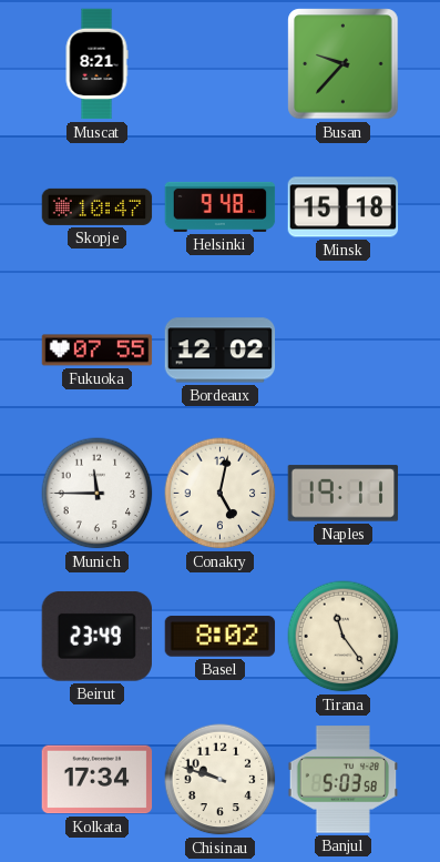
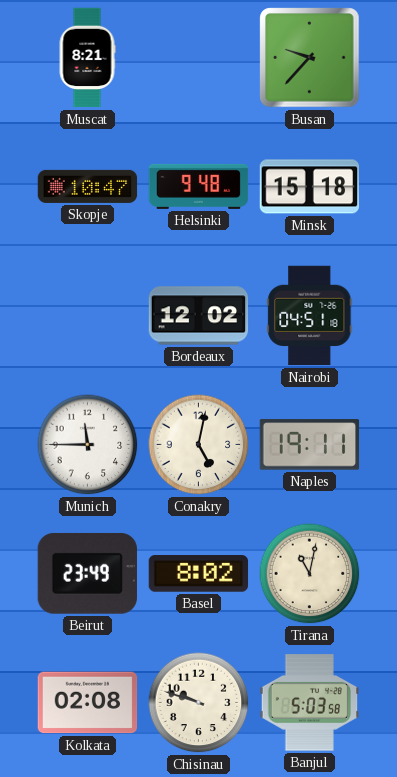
Fukuoka: 07:55 -> none (98, 351)
Nairobi: none -> 04:51 (310, 316)
Tirana: 11:24 -> 11:02 (310, 574)
Kolkata: 17:34 -> 02:08 (88, 703)
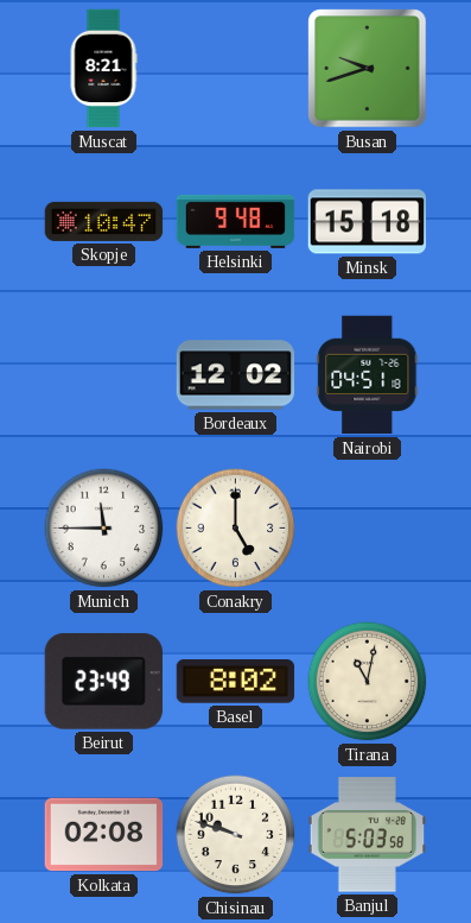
Busan: 9:37 -> 9:42 (368, 69)
Conakry: 5:02 -> 5:00 (236, 529)
Naples: 19:11 -> none (310, 445)
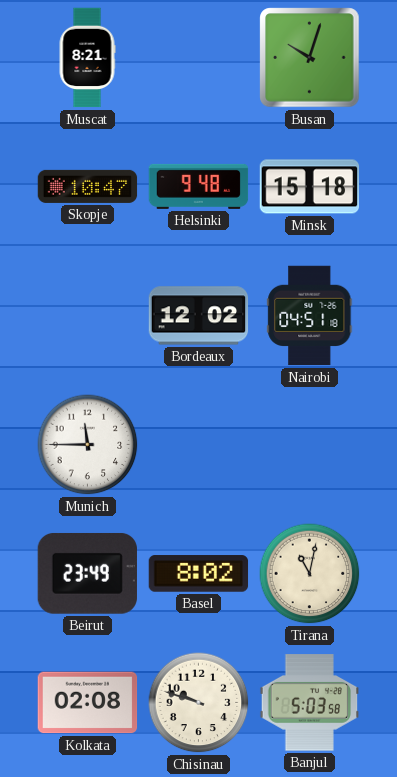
Busan: 9:42 -> 10:03 (310, 58)
Conakry: 5:00 -> none (236, 529)
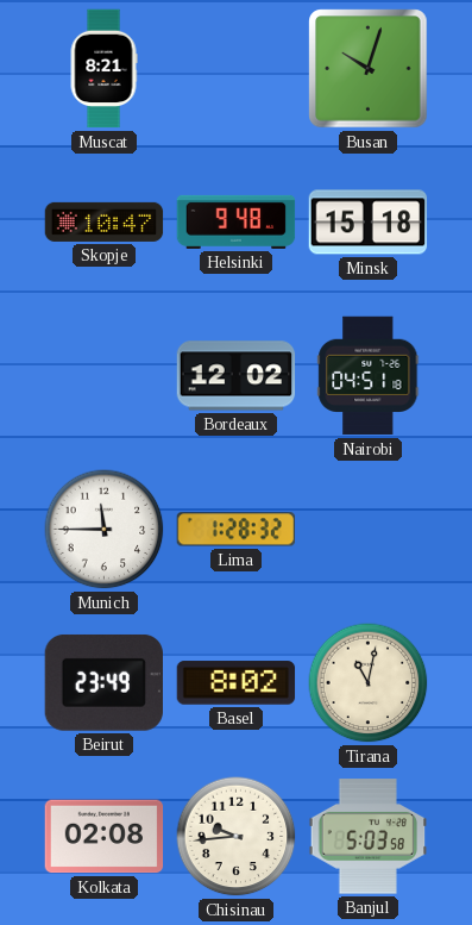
Lima: none -> 1:28 (237, 530)
Chisinau: 9:48 -> 9:44 (237, 837)
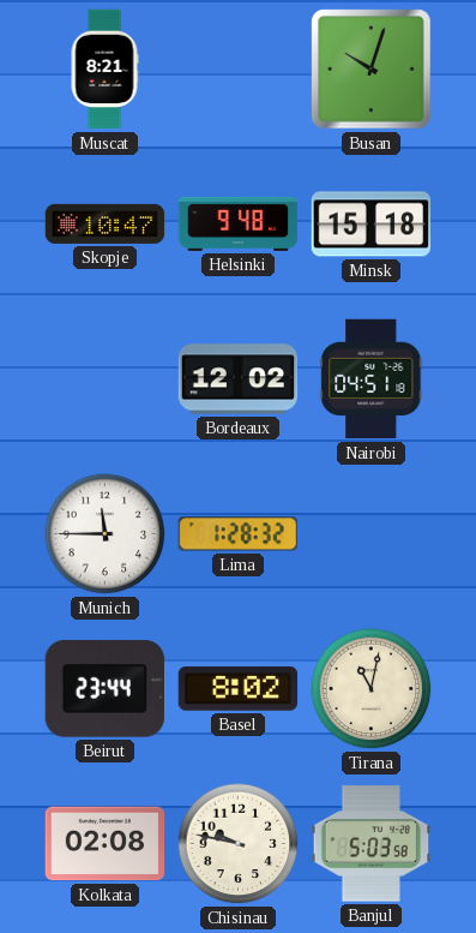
Beirut: 23:49 -> 23:44 (104, 688)
Chisinau: 9:44 -> 9:47 (239, 844)
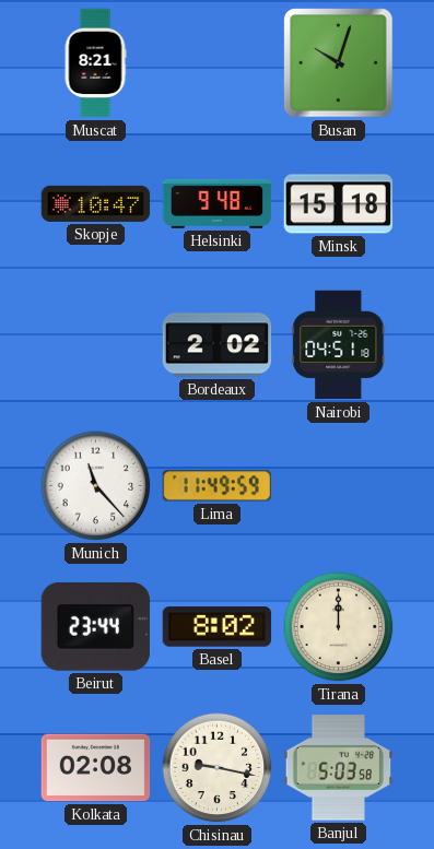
Bordeaux: 12:02 -> 2:02 (218, 345)
Munich: 11:45 -> 11:23 (96, 486)
Lima: 1:28 -> 11:49 (218, 486)
Tirana: 11:02 -> 12:00 (339, 627)
Chisinau: 9:47 -> 9:17 (218, 768)
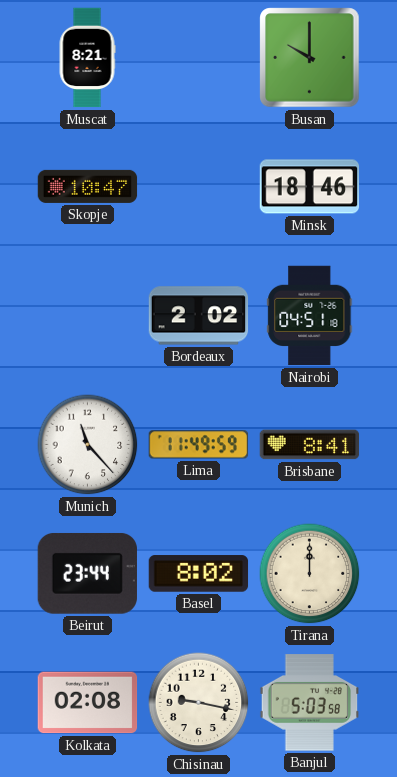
Busan: 10:03 -> 10:00 (310, 58)
Helsinki: 9:48 -> none (218, 203)
Minsk: 15:18 -> 18:46 (310, 187)
Brisbane: none -> 8:41 (310, 445)
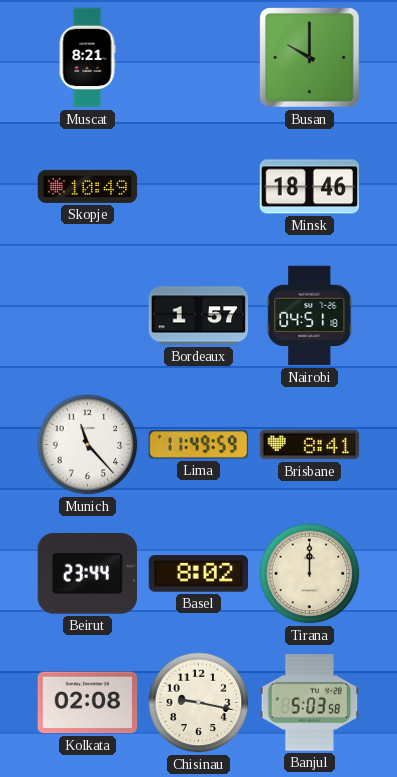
Skopje: 10:47 -> 10:49 (88, 186)
Bordeaux: 2:02 -> 1:57 (199, 316)
